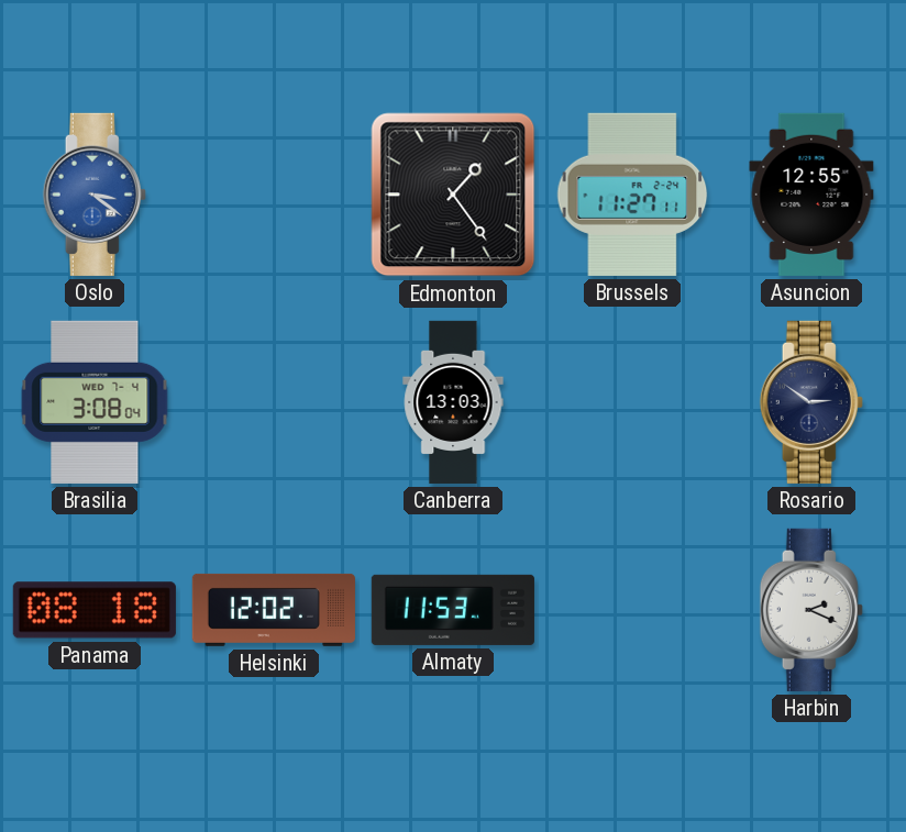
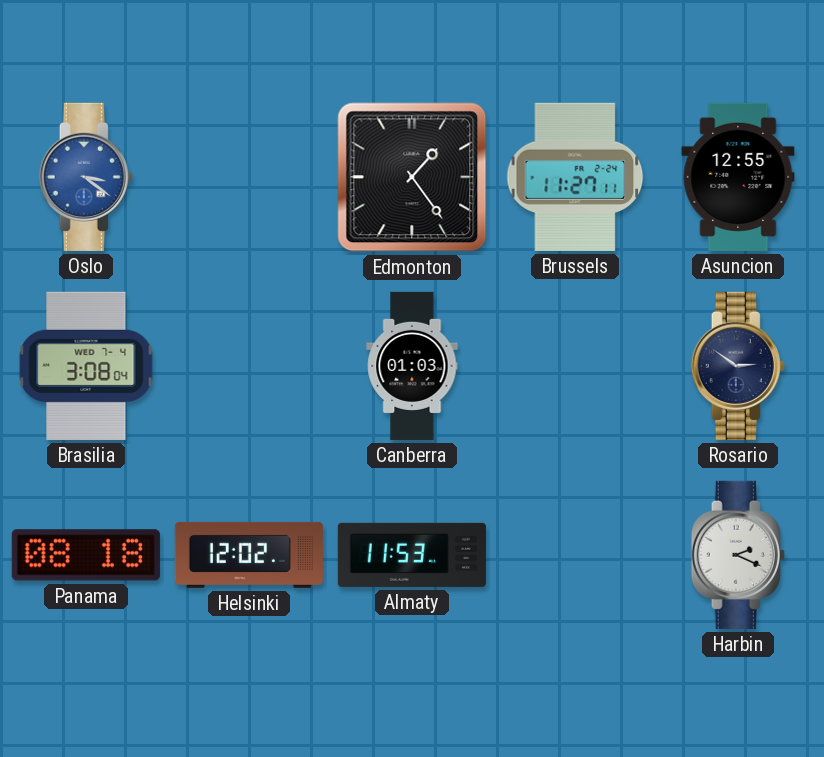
Canberra: 13:03 -> 01:03 (412, 366)
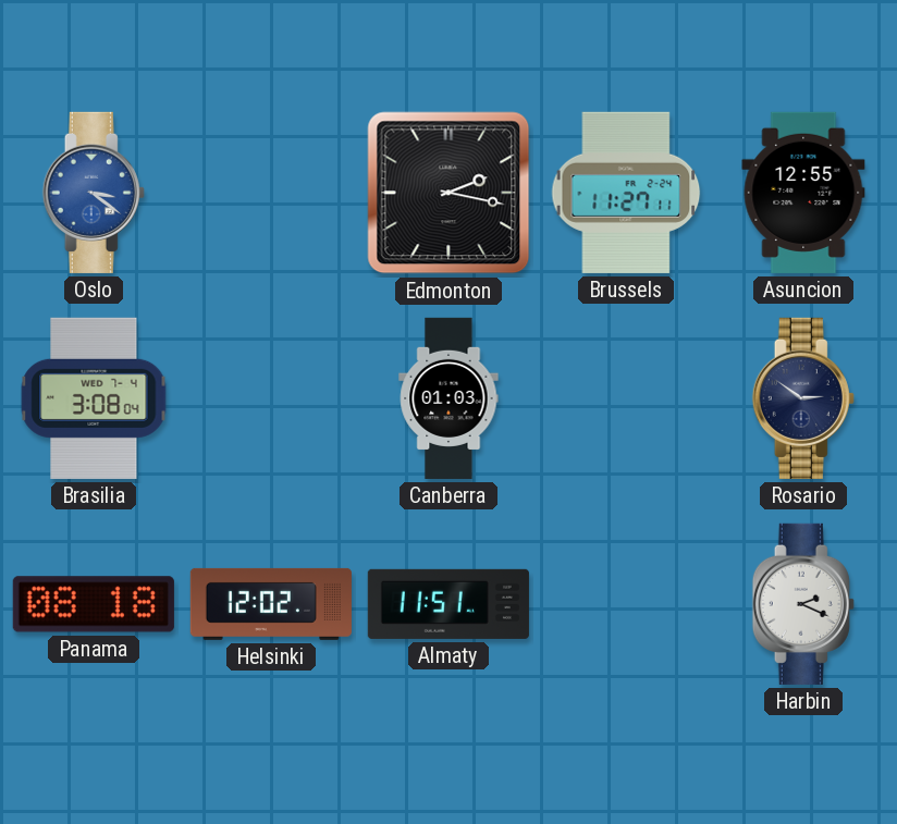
Edmonton: 1:24 -> 2:17 (448, 193)
Almaty: 11:53 -> 11:51 (448, 604)
